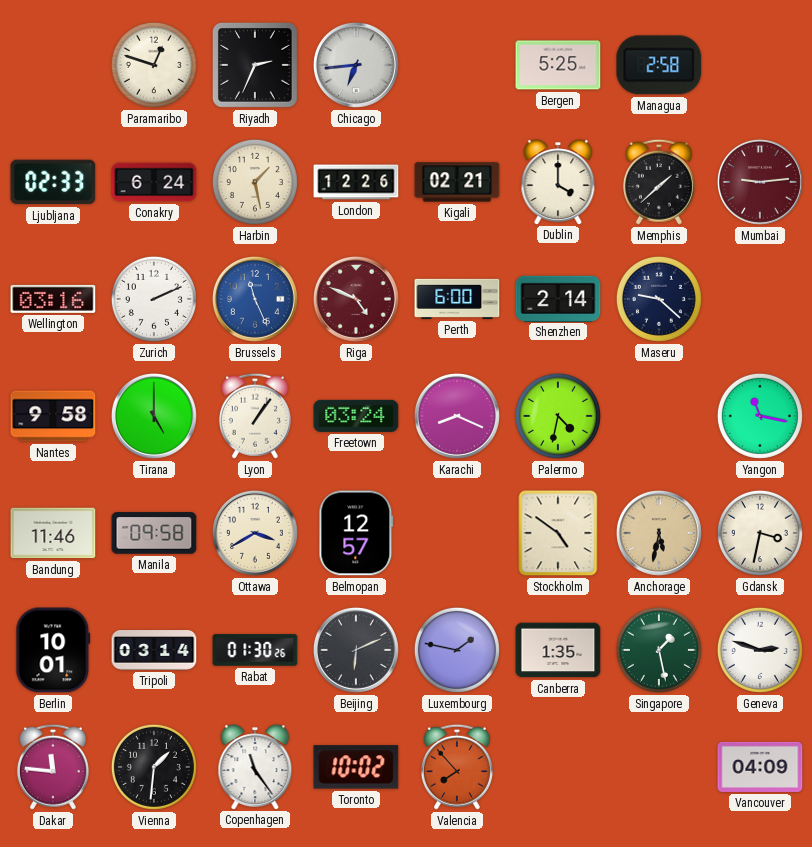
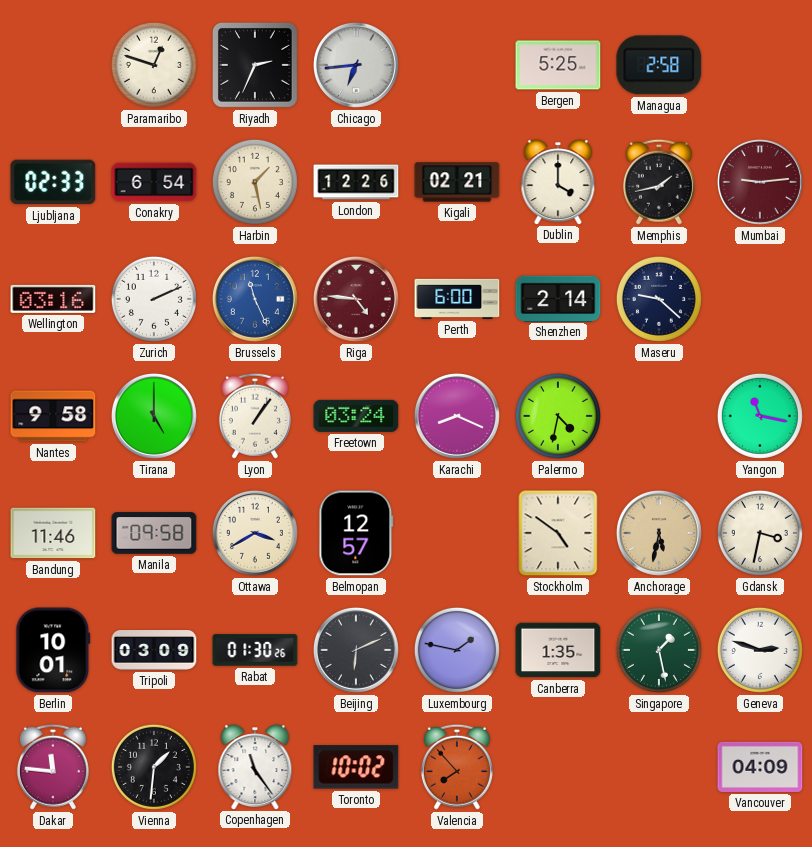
Conakry: 6:24 -> 6:54 (154, 182)
Memphis: 1:38 -> 1:43 (659, 182)
Riga: 4:49 -> 4:46 (356, 299)
Tripoli: 03:14 -> 03:09 (154, 650)
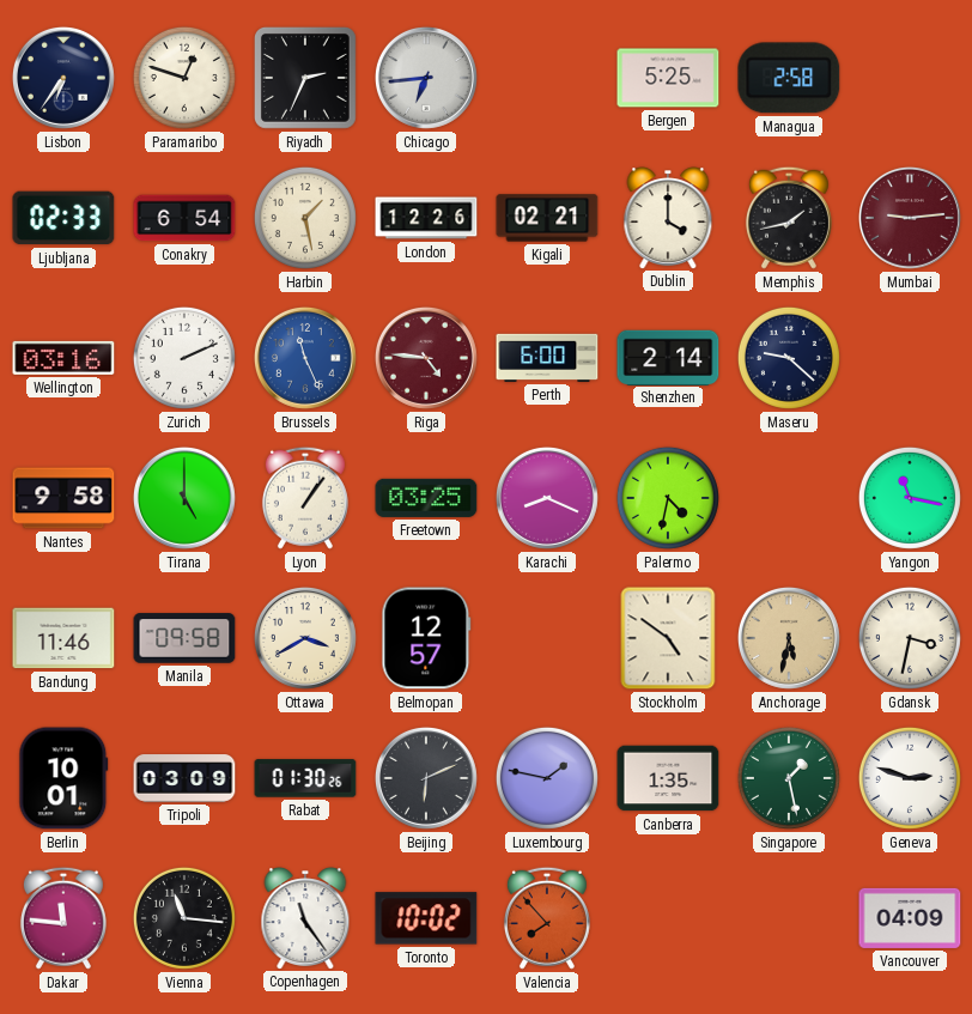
Lisbon: none -> 6:36 (63, 78)
Freetown: 03:24 -> 03:25 (426, 498)
Vienna: 1:31 -> 11:16 (184, 918)
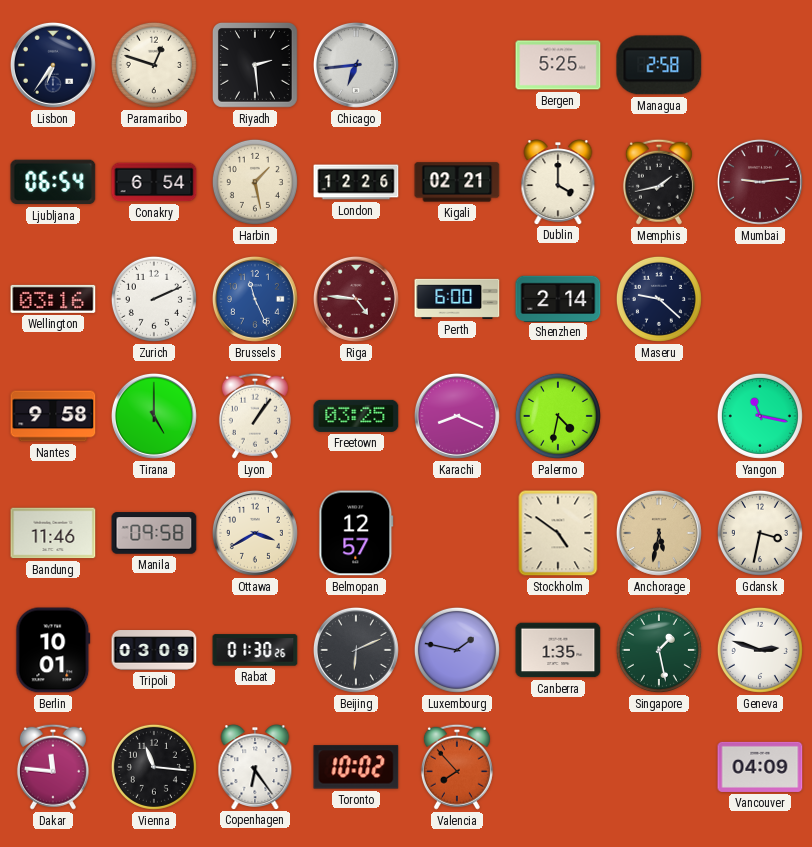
Riyadh: 2:34 -> 2:29 (255, 65)
Ljubljana: 02:33 -> 06:54 (53, 182)
Copenhagen: 11:24 -> 6:24 (255, 767)
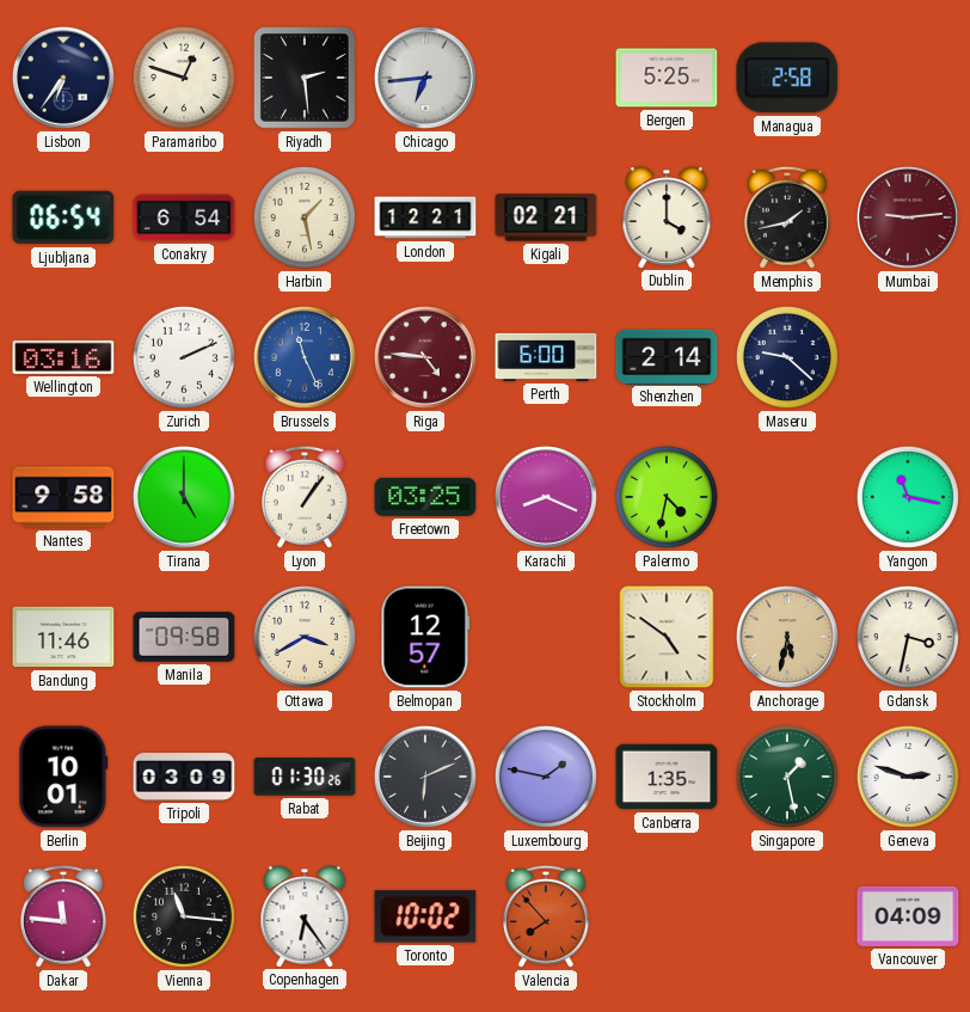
London: 12:26 -> 12:21 (425, 217)
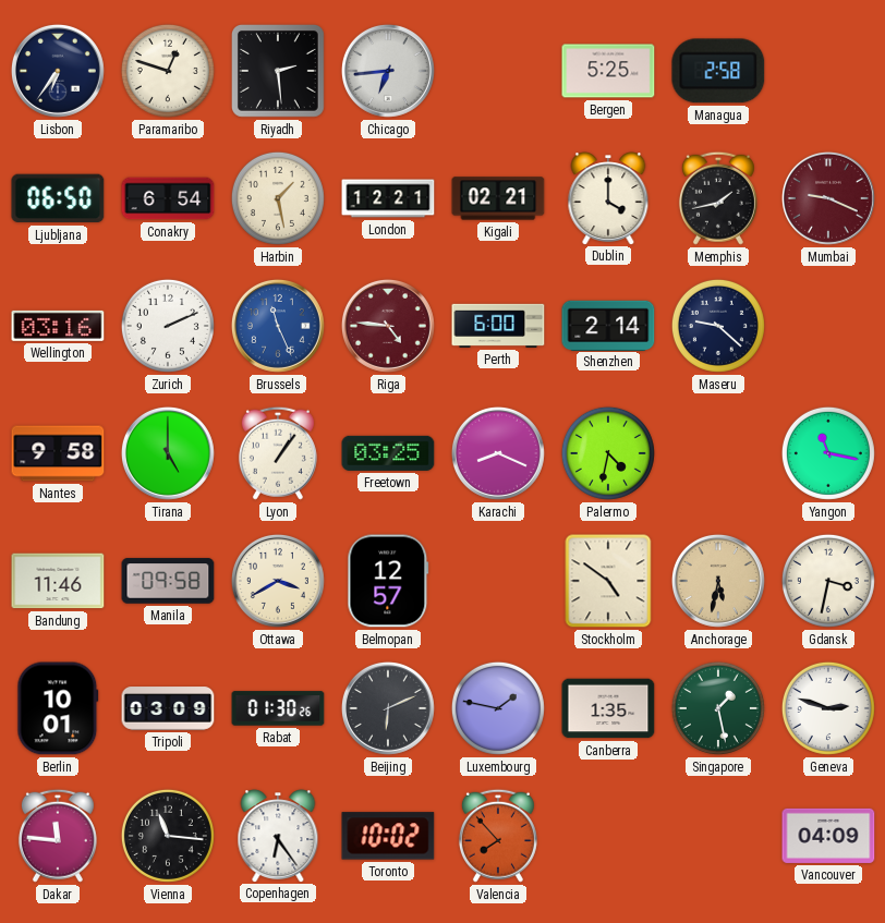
Ljubljana: 06:54 -> 06:50 (58, 198)
Mumbai: 9:14 -> 9:19 (828, 198)
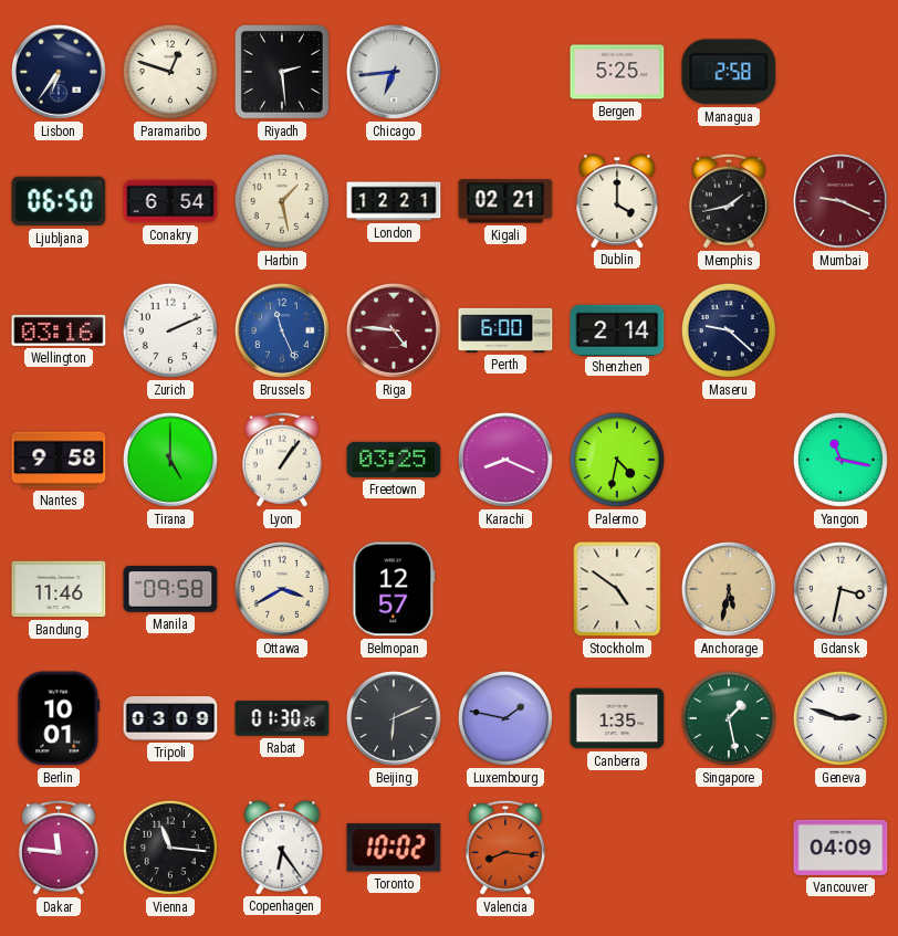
Valencia: 7:53 -> 8:16 (505, 848)
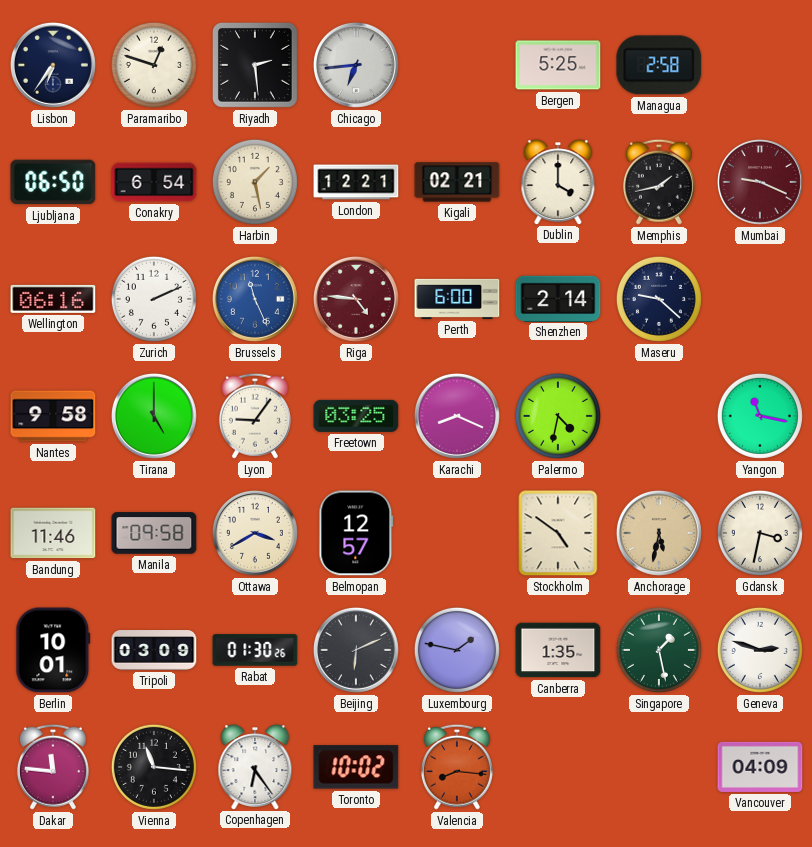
Wellington: 03:16 -> 06:16 (53, 299)
Lyon: 1:06 -> 9:06 (255, 416)
